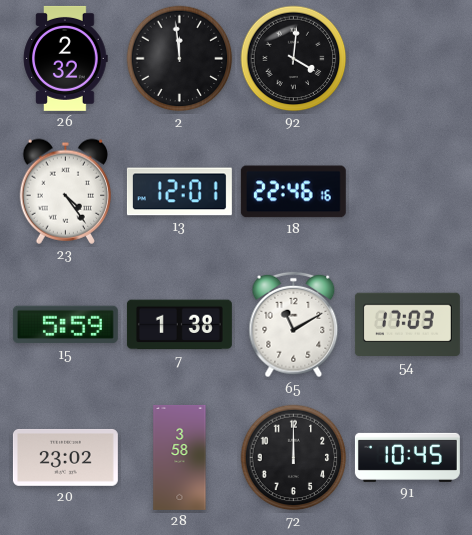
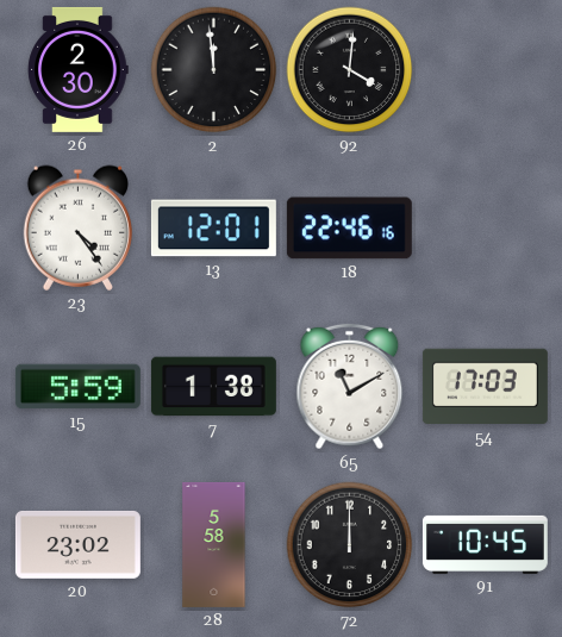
26: 2:32 -> 2:30 (77, 69)
28: 3:58 -> 5:58 (214, 544)
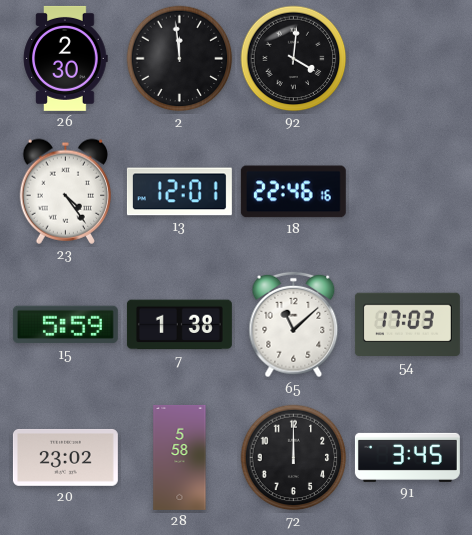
65: 11:10 -> 11:08 (294, 325)
91: 10:45 -> 3:45 (407, 457)
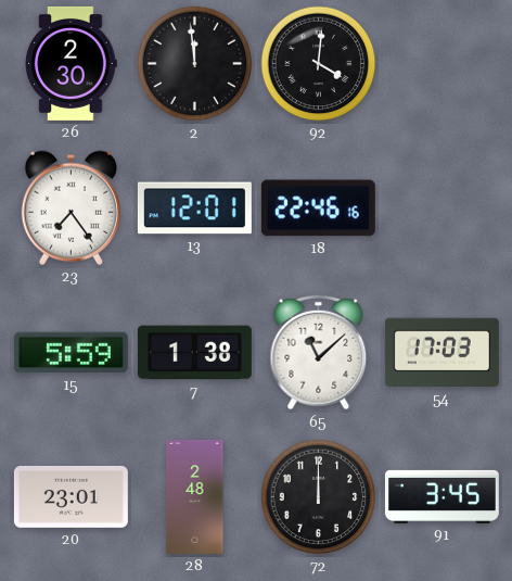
23: 4:24 -> 7:24 (71, 207)
20: 23:02 -> 23:01 (71, 496)
28: 5:58 -> 2:48 (195, 496)
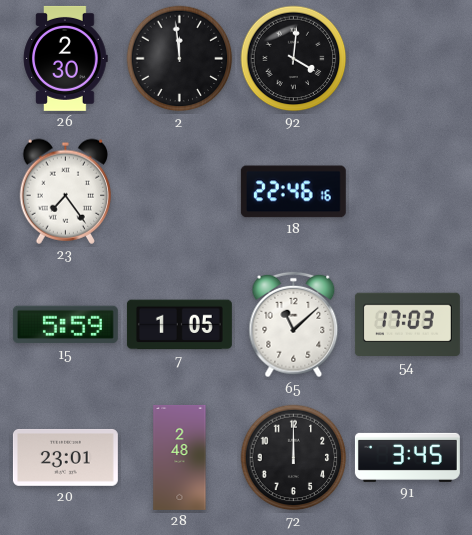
13: 12:01 -> none (194, 209)
7: 1:38 -> 1:05 (179, 325)
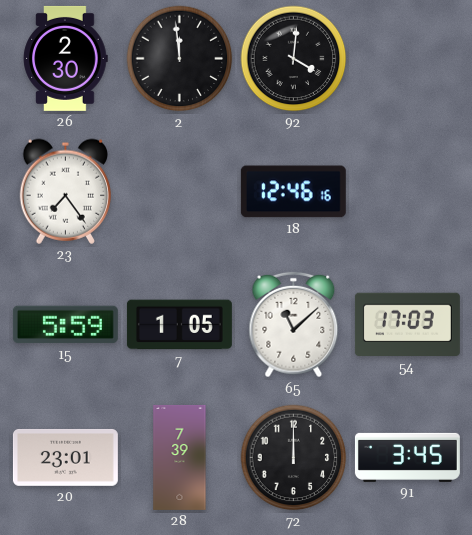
18: 22:46 -> 12:46 (293, 192)
28: 2:48 -> 7:39 (180, 457)
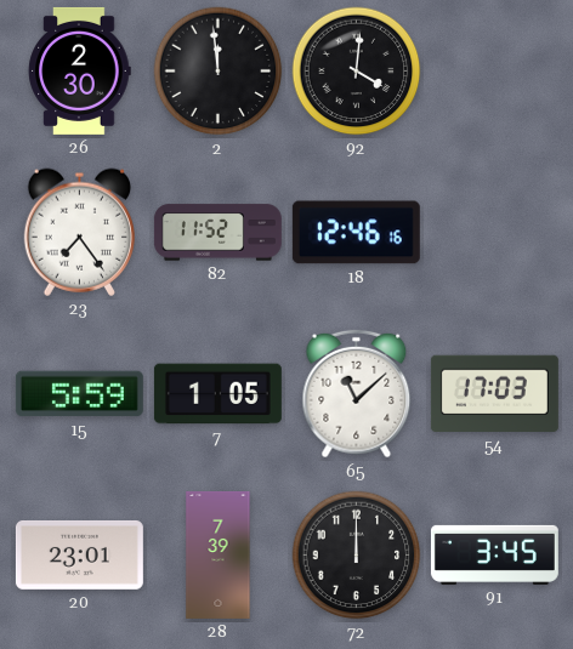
82: none -> 11:52 (217, 233)
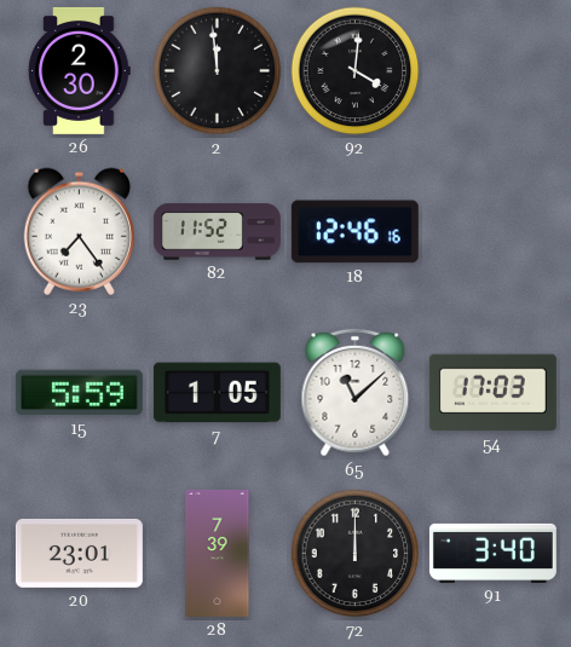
91: 3:45 -> 3:40 (492, 553)
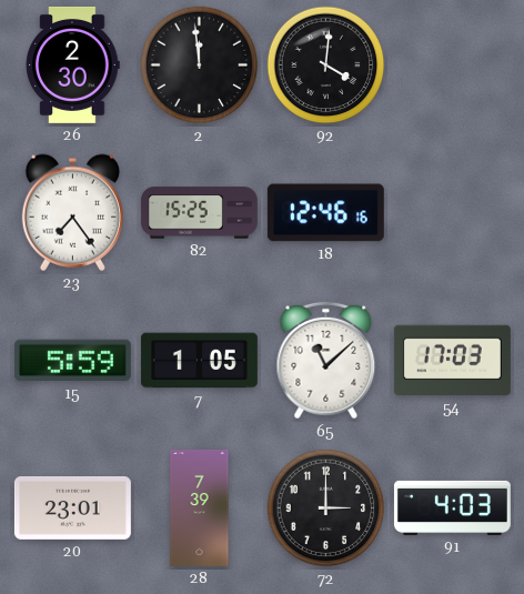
82: 11:52 -> 15:25 (199, 213)
72: 12:00 -> 3:00 (326, 509)
91: 3:40 -> 4:03 (452, 507)
